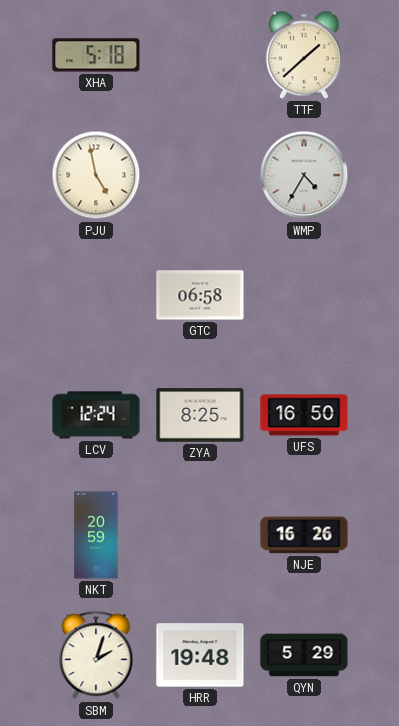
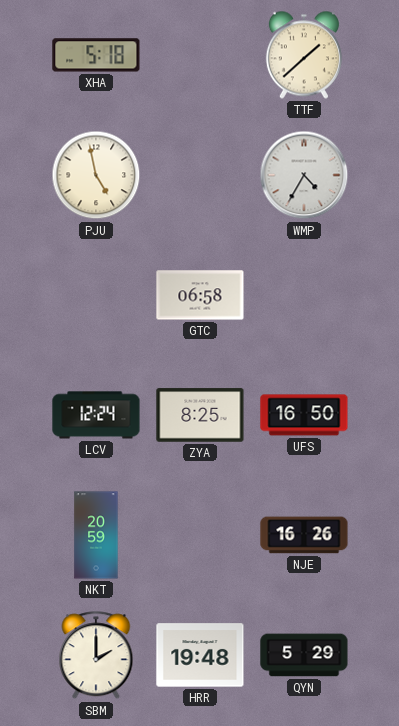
SBM: 2:03 -> 2:00 (96, 656)
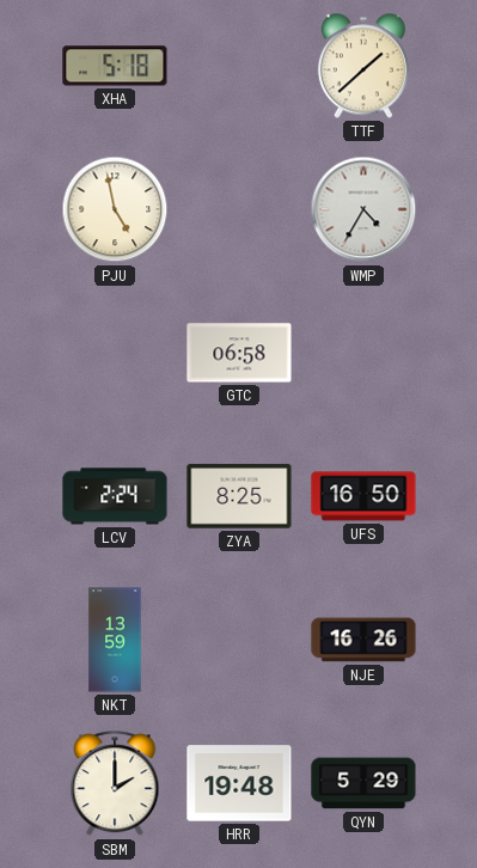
LCV: 12:24 -> 2:24 (115, 496)
NKT: 20:59 -> 13:59 (115, 640)
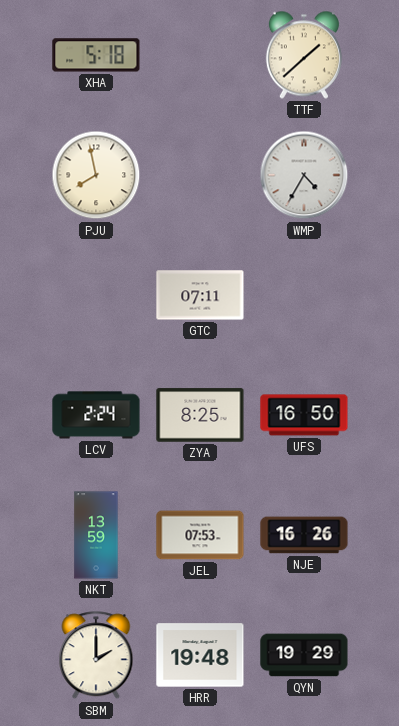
PJU: 4:58 -> 7:58 (96, 175)
GTC: 06:58 -> 07:11 (200, 295)
JEL: none -> 07:53 (200, 535)
QYN: 5:29 -> 19:29 (304, 655)
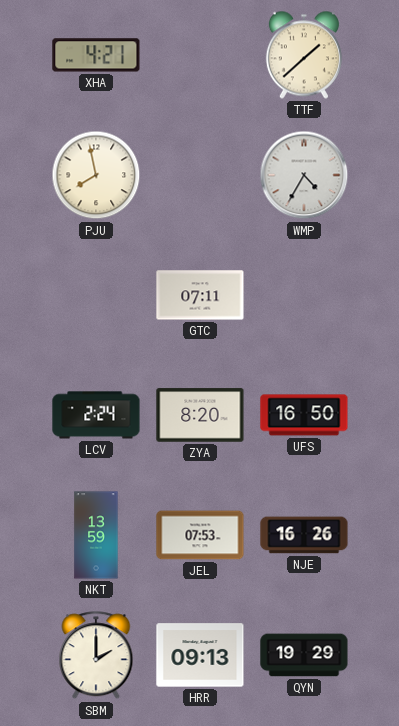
XHA: 5:18 -> 4:21 (96, 55)
ZYA: 8:25 -> 8:20 (200, 415)
HRR: 19:48 -> 09:13 (200, 655)
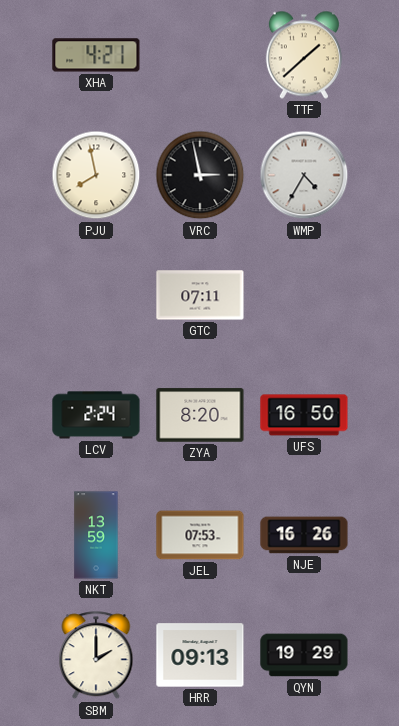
VRC: none -> 2:58 (200, 175)
